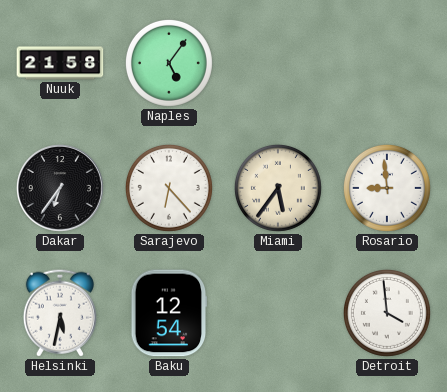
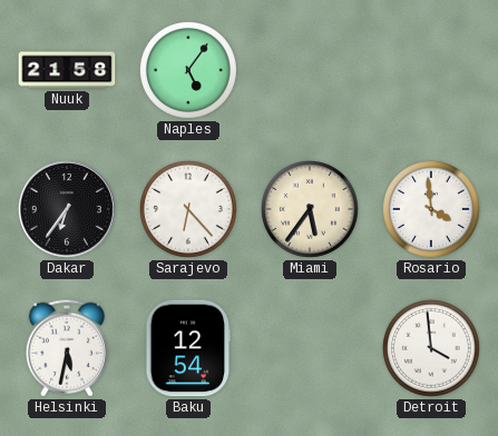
Rosario: 8:59 -> 3:59 (431, 209)
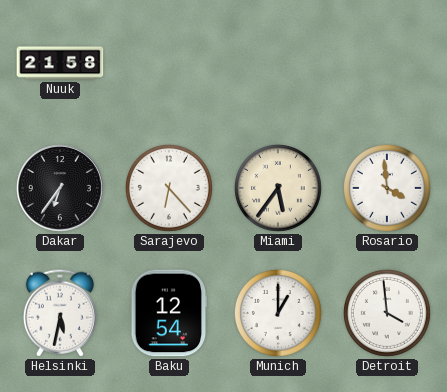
Naples: 5:06 -> none (188, 70)
Munich: none -> 1:00 (278, 313)
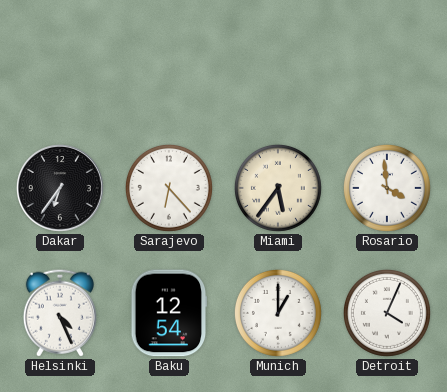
Nuuk: 21:58 -> none (60, 63)
Helsinki: 5:32 -> 4:26 (60, 313)
Detroit: 3:59 -> 4:04 (387, 313)
